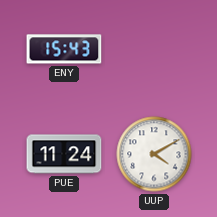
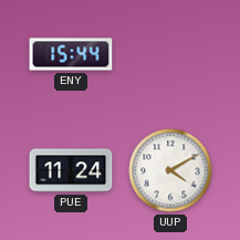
ENY: 15:43 -> 15:44 (71, 54)
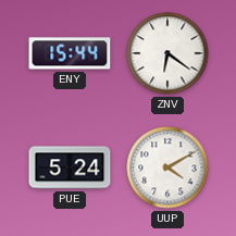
ZNV: none -> 6:21 (167, 53)
PUE: 11:24 -> 5:24 (70, 167)
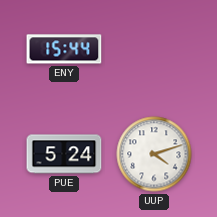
ZNV: 6:21 -> none (167, 53)
UUP: 4:10 -> 4:12 (154, 154)
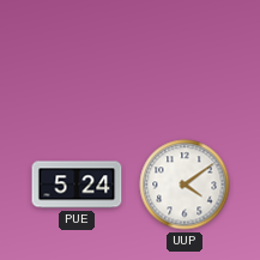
ENY: 15:44 -> none (64, 49)
UUP: 4:12 -> 4:09 (185, 185)
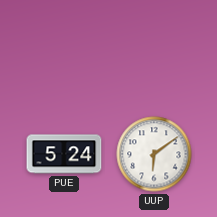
UUP: 4:09 -> 6:09 (154, 154)
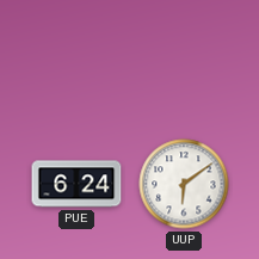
PUE: 5:24 -> 6:24 (76, 184)
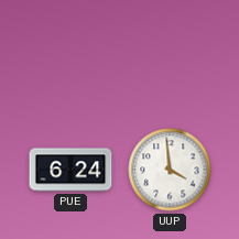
UUP: 6:09 -> 3:59 (170, 170)
